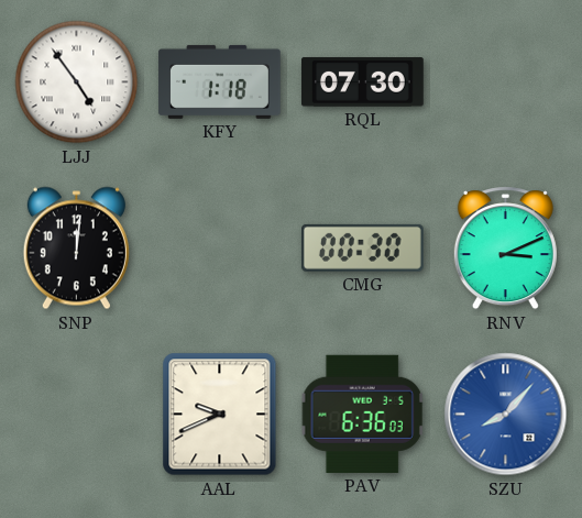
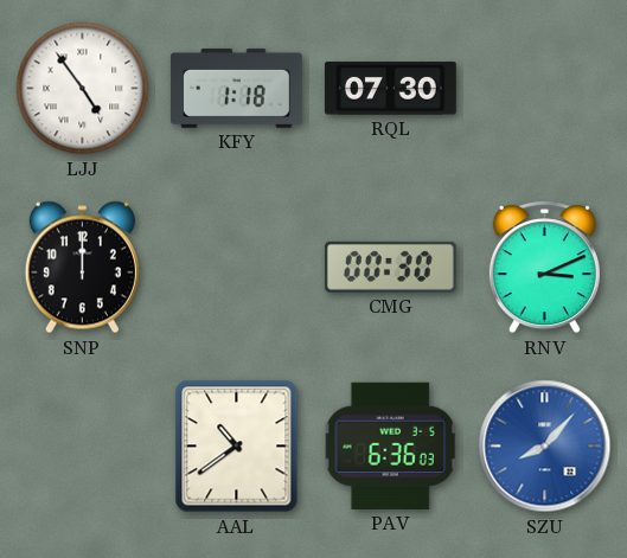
SNP: 12:01 -> 12:00 (82, 268)
AAL: 9:41 -> 10:39 (237, 447)
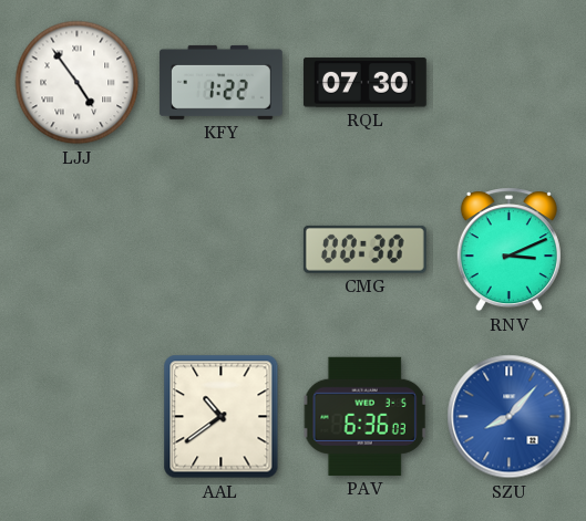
KFY: 1:18 -> 1:22 (222, 82)
SNP: 12:00 -> none (82, 268)
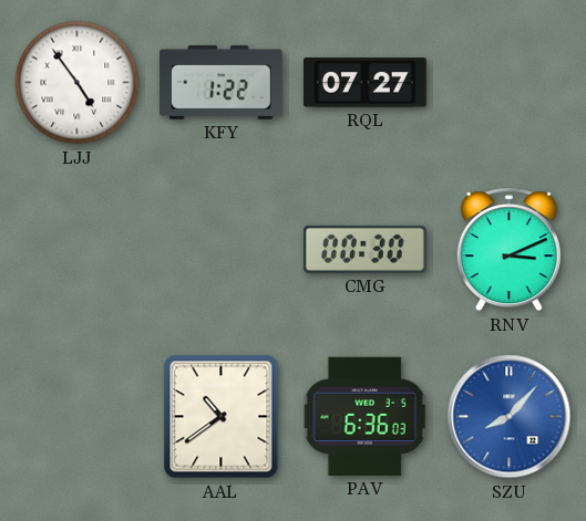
RQL: 07:30 -> 07:27 (364, 83)
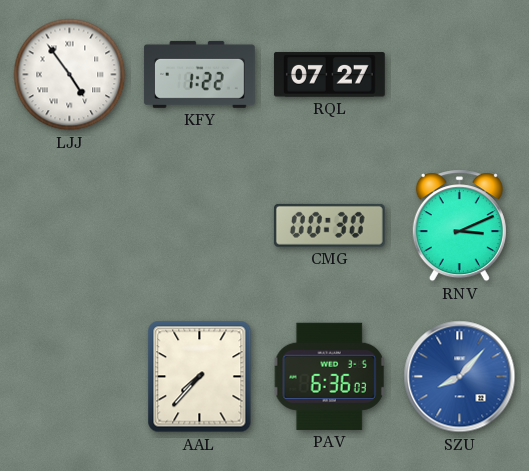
AAL: 10:39 -> 7:37 (200, 377)
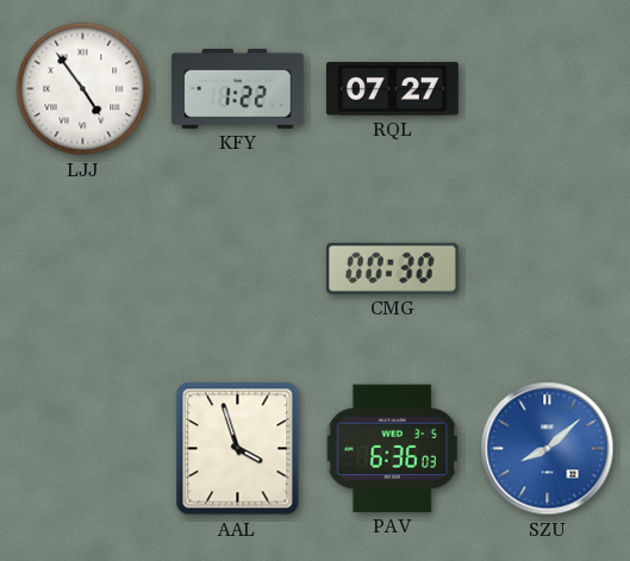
RNV: 3:11 -> none (459, 226)
AAL: 7:37 -> 3:57 (238, 449)
SZU: 8:07 -> 8:08 (548, 449)
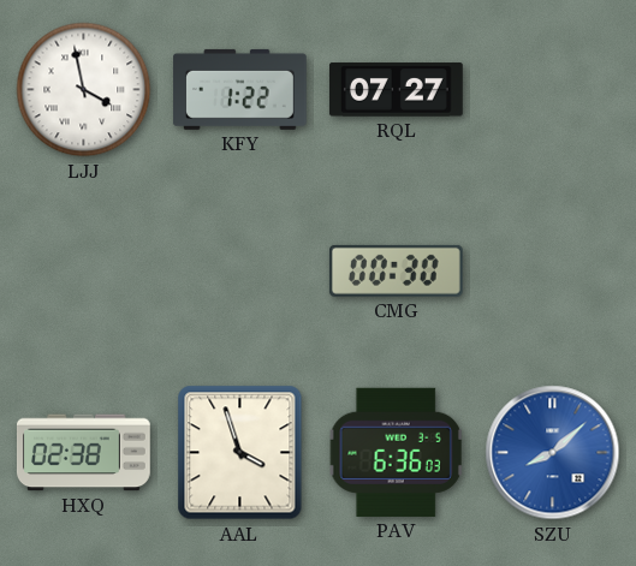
LJJ: 4:54 -> 3:58 (84, 90)
HXQ: none -> 02:38 (84, 453)
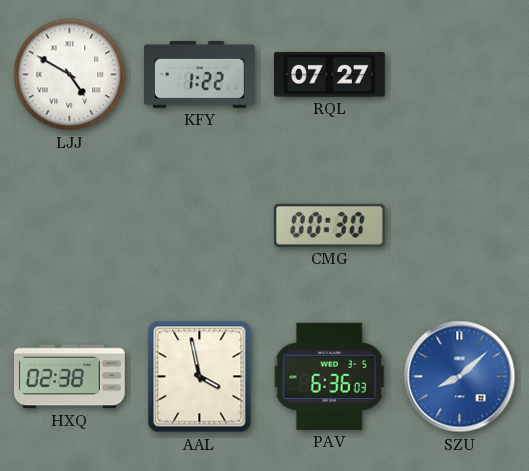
LJJ: 3:58 -> 4:50 (70, 75)
AAL: 3:57 -> 3:58 (200, 377)
